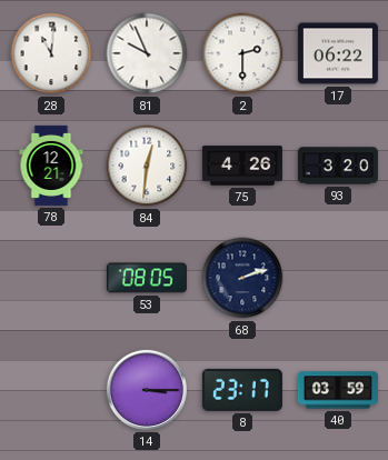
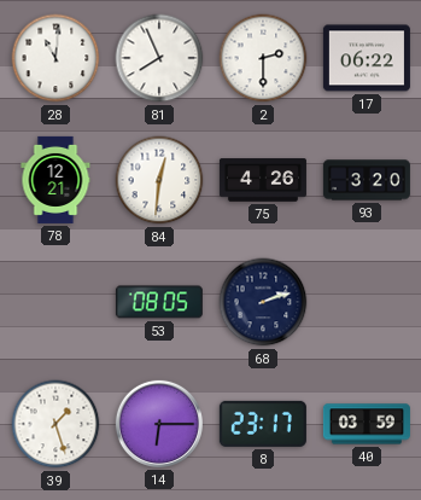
81: 9:56 -> 7:56 (159, 58)
39: none -> 1:27 (55, 424)
14: 3:15 -> 6:15 (159, 424)
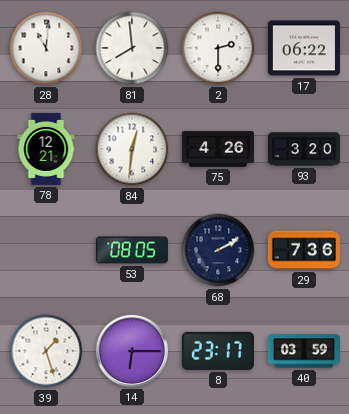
81: 7:56 -> 7:59 (132, 48)
68: 2:12 -> 2:10 (218, 250)
29: none -> 7:36 (304, 250)
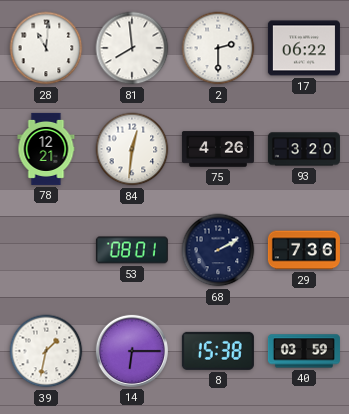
53: 08:05 -> 08:01 (132, 250)
39: 1:27 -> 1:32 (46, 351)
8: 23:17 -> 15:38 (218, 351)
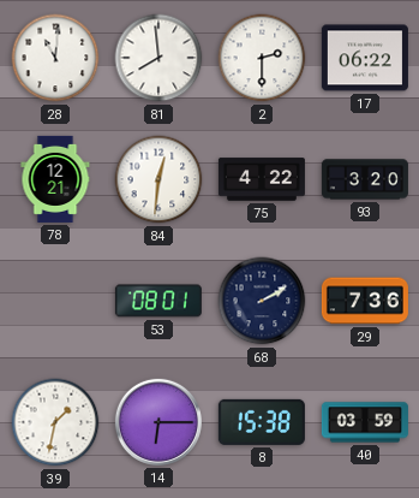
75: 4:26 -> 4:22 (262, 179)
